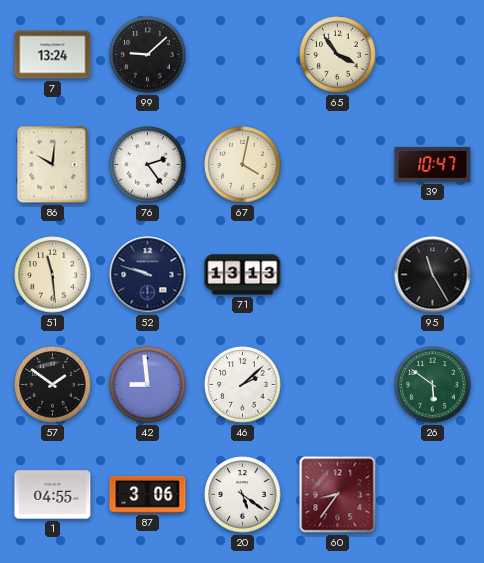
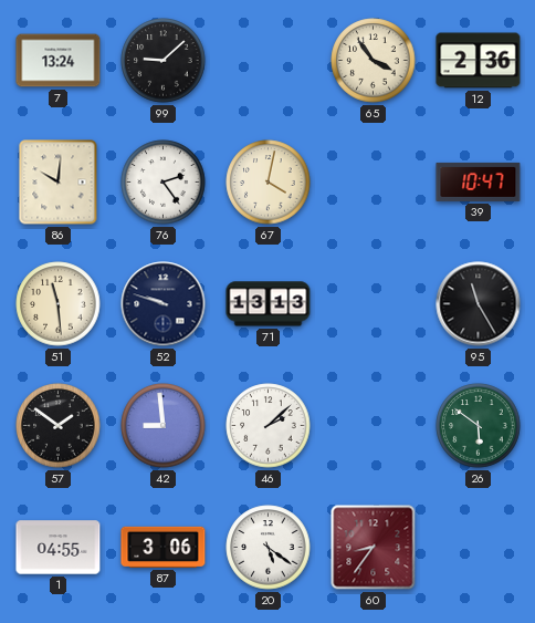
12: none -> 2:36 (479, 61)
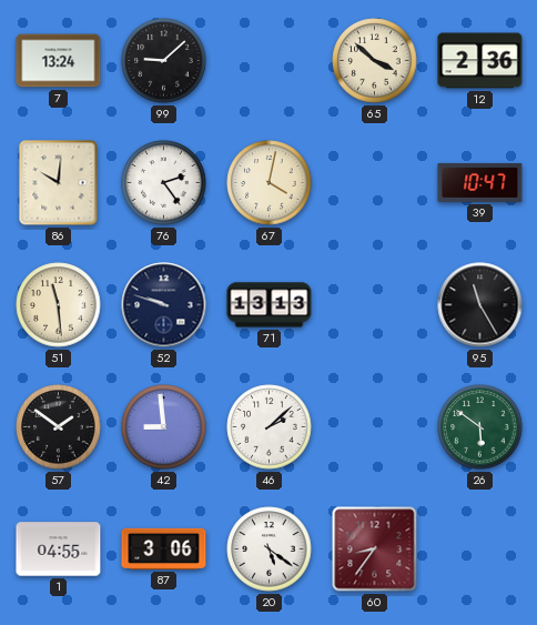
65: 3:54 -> 3:52 (375, 61)
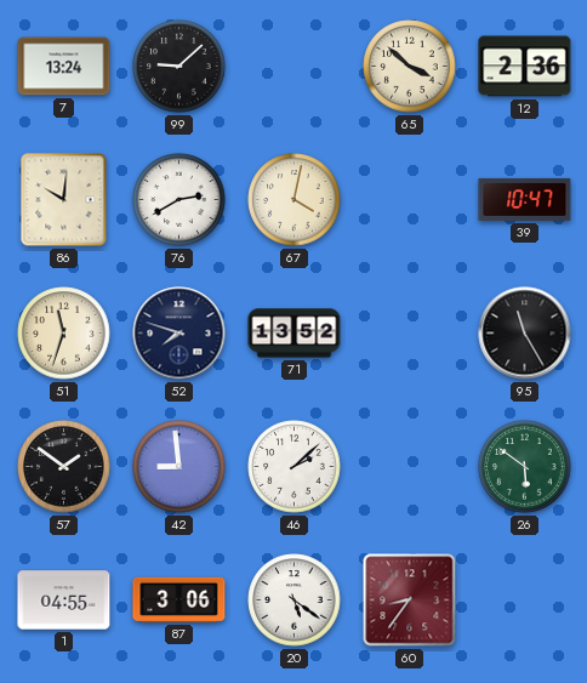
76: 2:24 -> 2:40 (179, 200)
51: 11:29 -> 11:33 (64, 334)
52: 9:48 -> 7:48 (179, 334)
71: 13:13 -> 13:52 (295, 334)
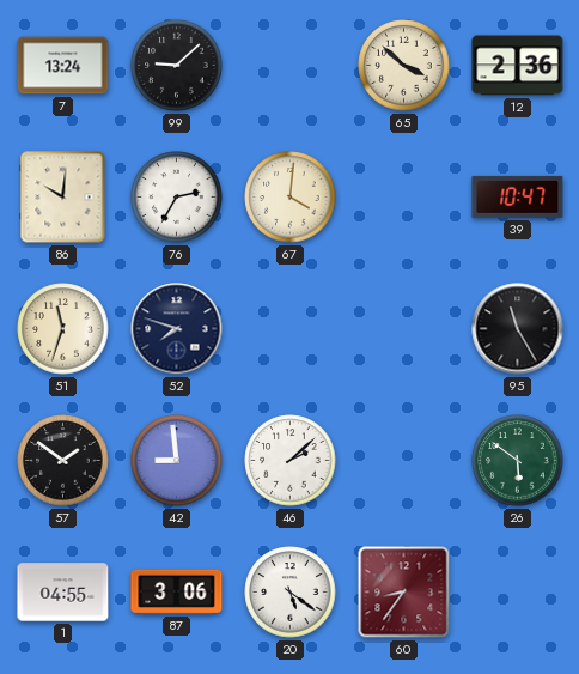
76: 2:40 -> 2:35 (177, 198)
67: 4:02 -> 4:01 (291, 198)
71: 13:52 -> none (295, 334)
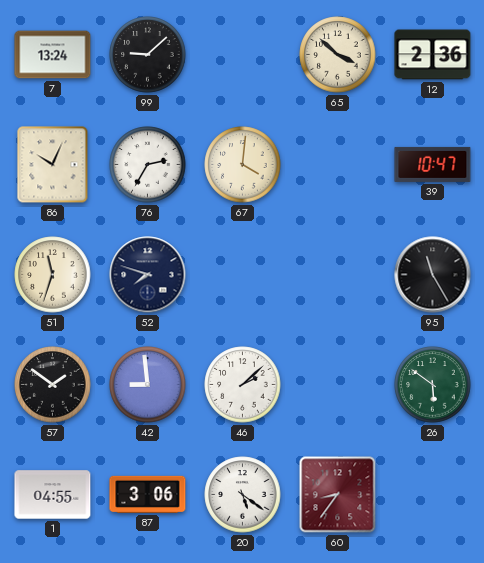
86: 10:01 -> 10:04 (53, 165)
